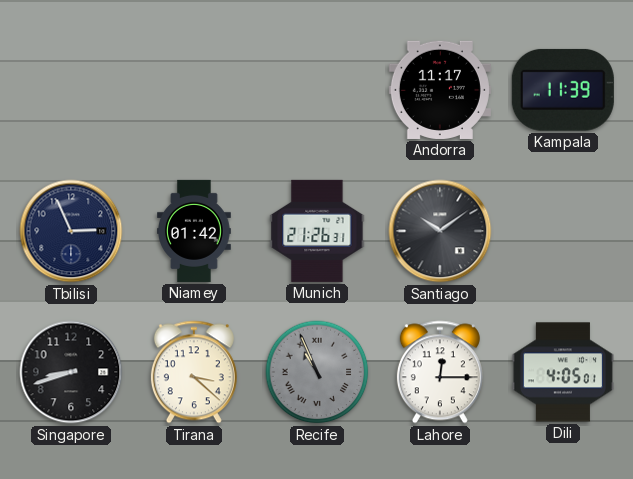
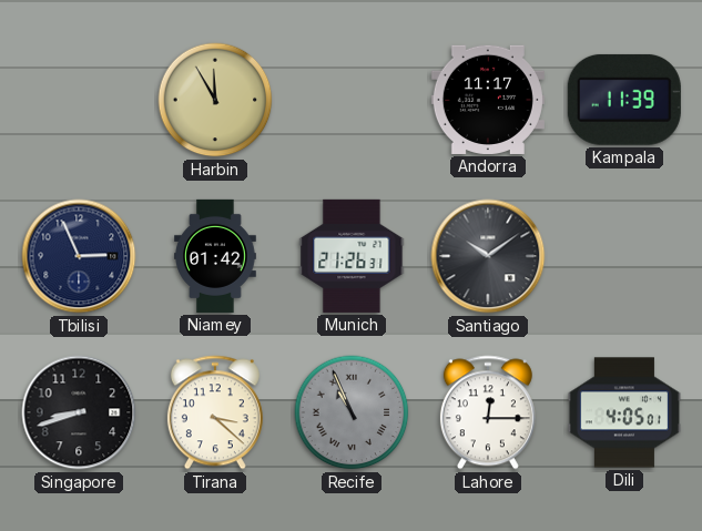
Harbin: none -> 11:55 (215, 100)
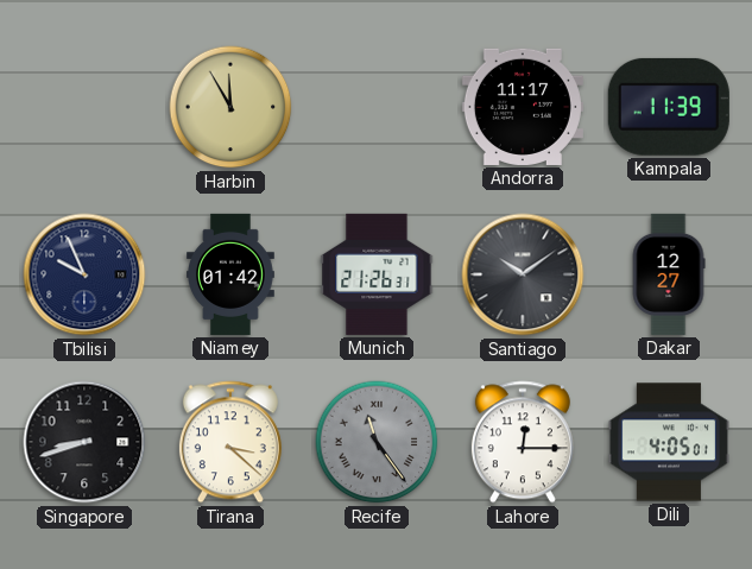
Tbilisi: 2:56 -> 9:56 (84, 274)
Dakar: none -> 12:27 (669, 274)
Recife: 10:56 -> 11:24 (377, 442)
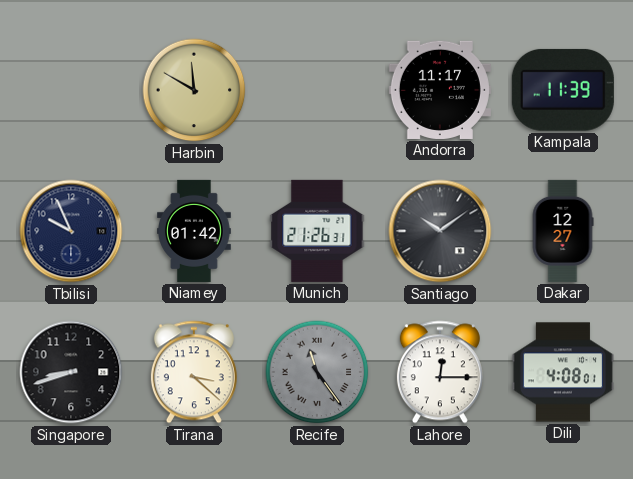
Harbin: 11:55 -> 11:50 (194, 90)
Dili: 4:05 -> 4:08 (563, 372)
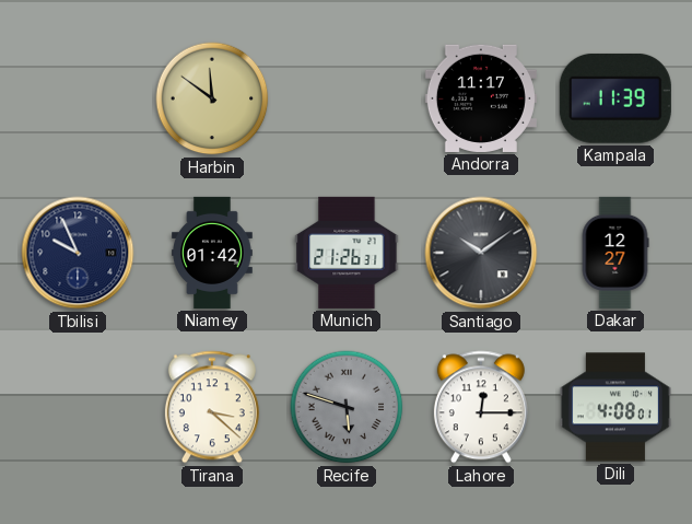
Harbin: 11:50 -> 11:51 (212, 98)
Singapore: 8:42 -> none (71, 372)
Recife: 11:24 -> 5:48 (347, 407)
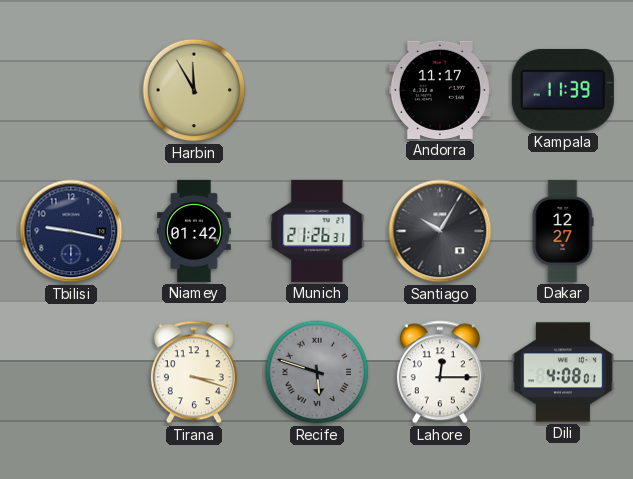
Harbin: 11:51 -> 11:55 (194, 90)
Tbilisi: 9:56 -> 9:17 (71, 231)
Santiago: 10:09 -> 10:05 (440, 231)
Tirana: 3:22 -> 3:18 (194, 372)
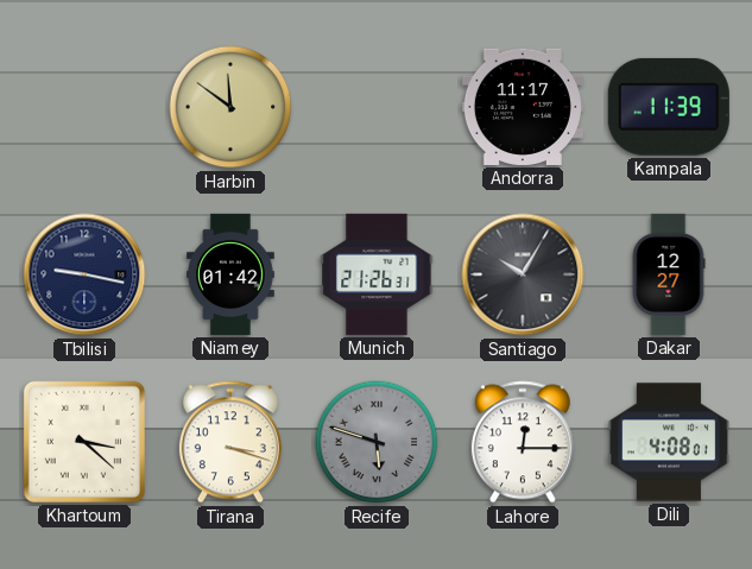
Harbin: 11:55 -> 11:51 (230, 107)
Khartoum: none -> 3:22 (84, 442)
